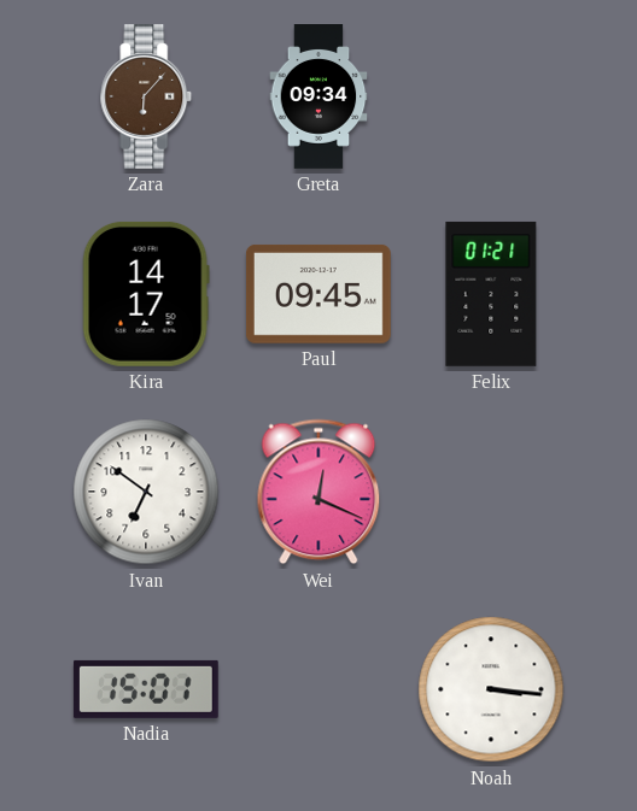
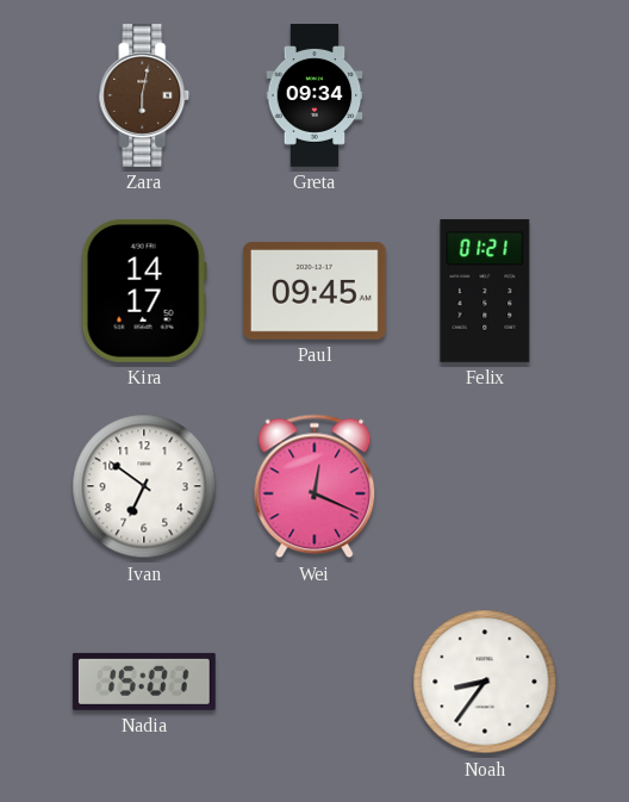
Zara: 6:07 -> 6:02 (144, 95)
Noah: 3:16 -> 8:36 (485, 682)
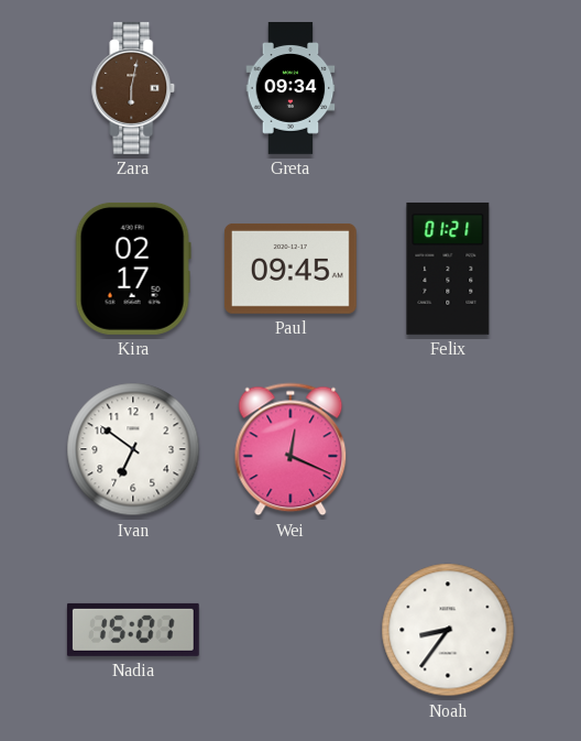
Kira: 14:17 -> 02:17 (133, 269)
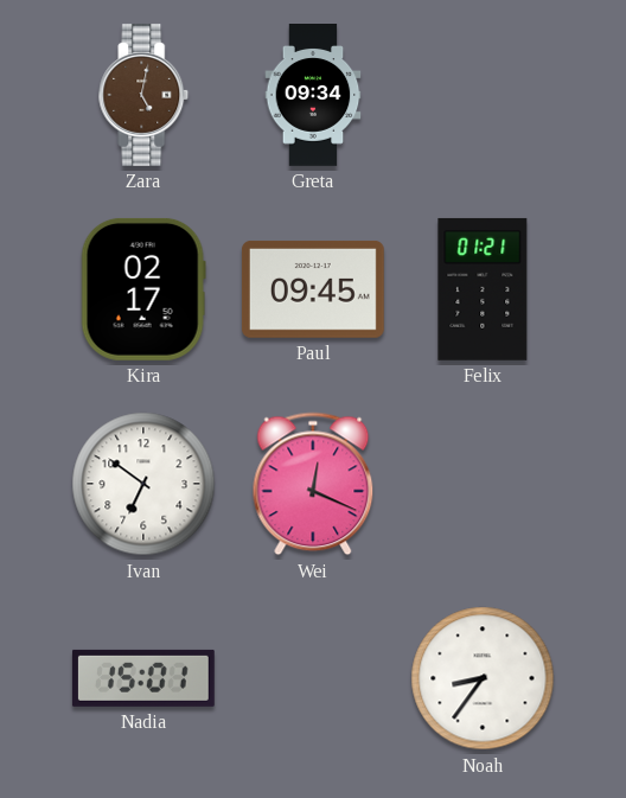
Zara: 6:02 -> 5:02 (143, 95)
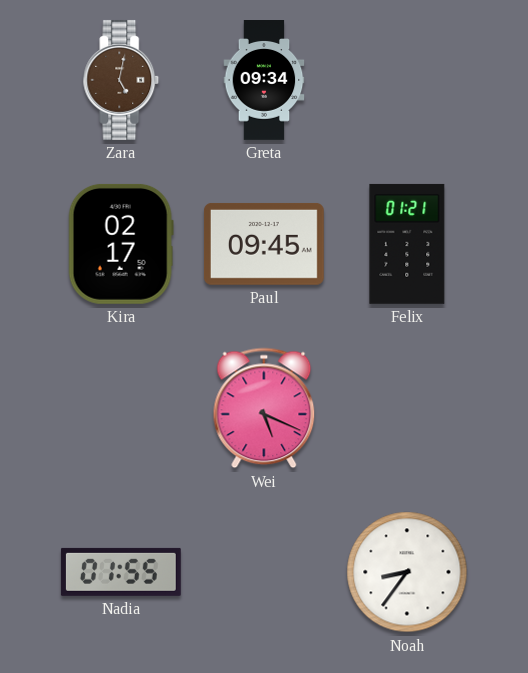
Ivan: 6:51 -> none (143, 484)
Wei: 12:19 -> 5:19 (264, 408)
Nadia: 15:01 -> 01:55 (121, 572)
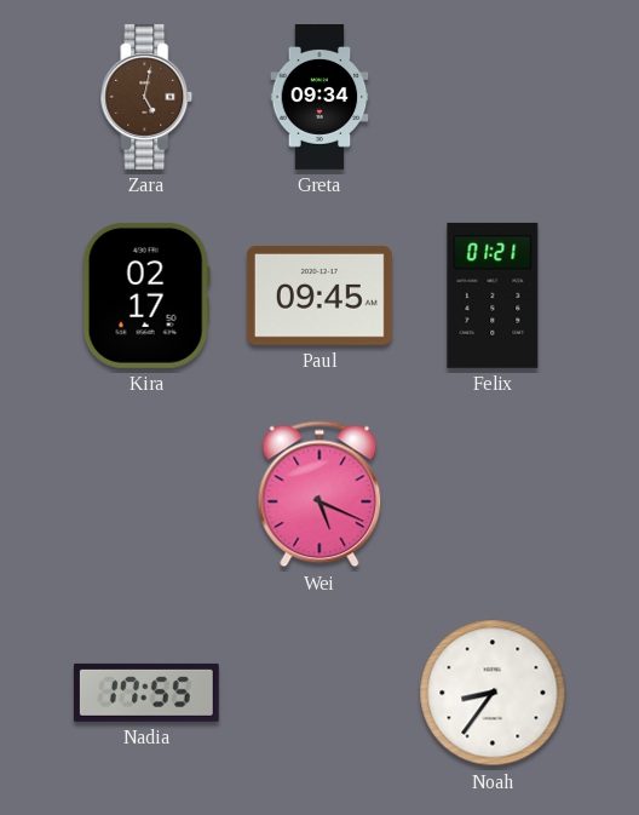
Nadia: 01:55 -> 17:55 (146, 693)
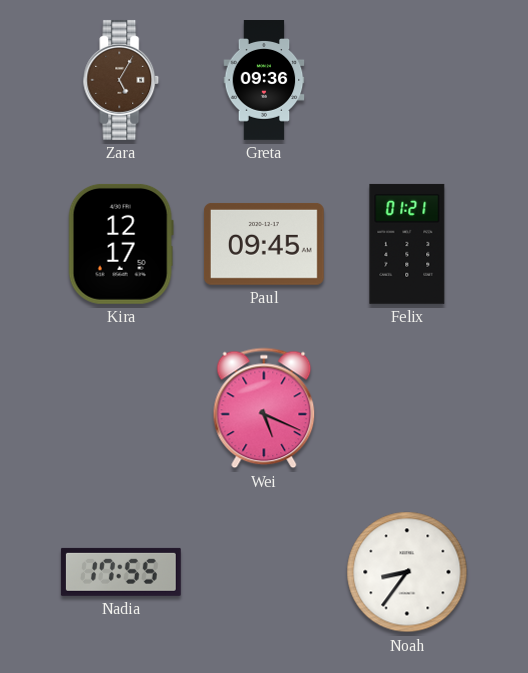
Zara: 5:02 -> 5:05 (121, 80)
Greta: 09:34 -> 09:36 (264, 80)
Kira: 02:17 -> 12:17 (121, 244)
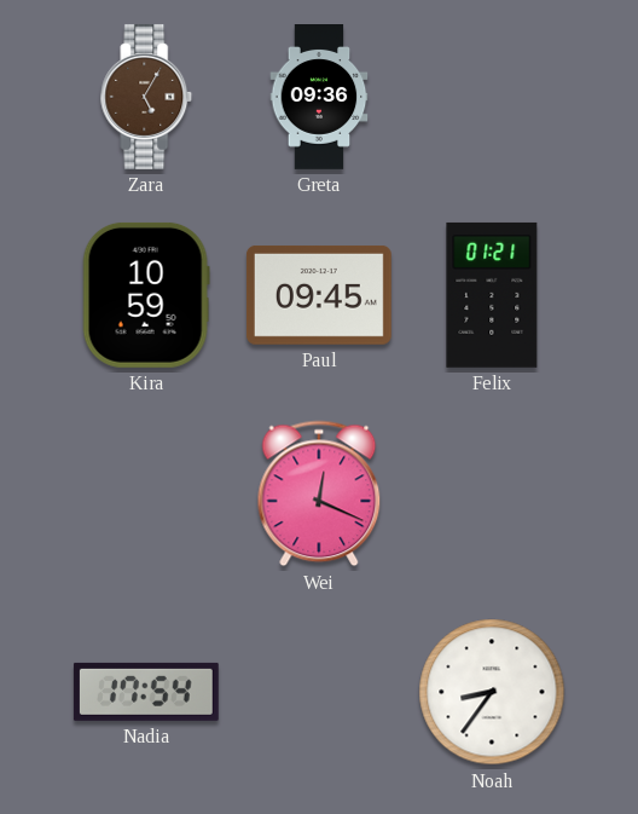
Kira: 12:17 -> 10:59 (146, 295)
Wei: 5:19 -> 12:19 (319, 493)
Nadia: 17:55 -> 17:54 (146, 692)
